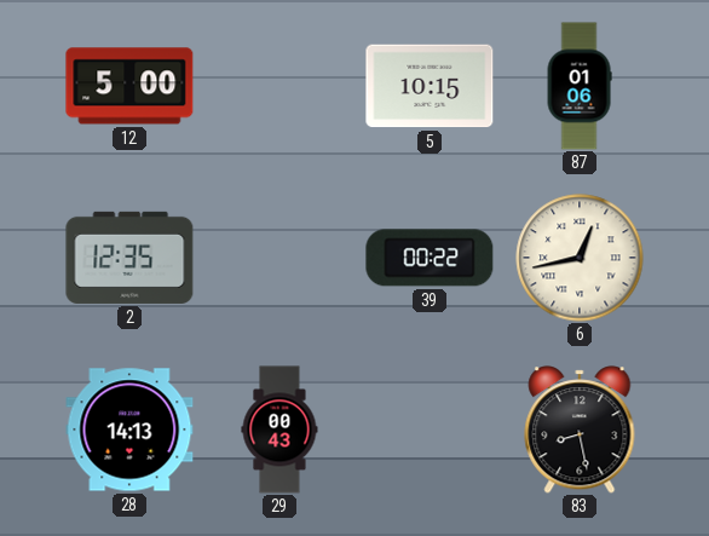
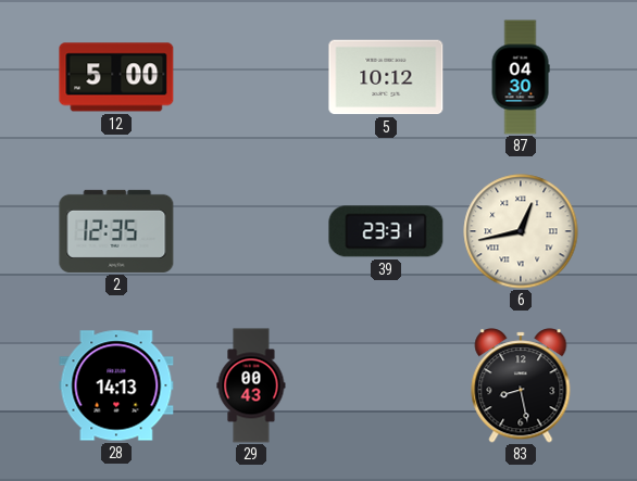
5: 10:15 -> 10:12 (386, 77)
87: 01:06 -> 04:30 (521, 77)
39: 00:22 -> 23:31 (386, 231)
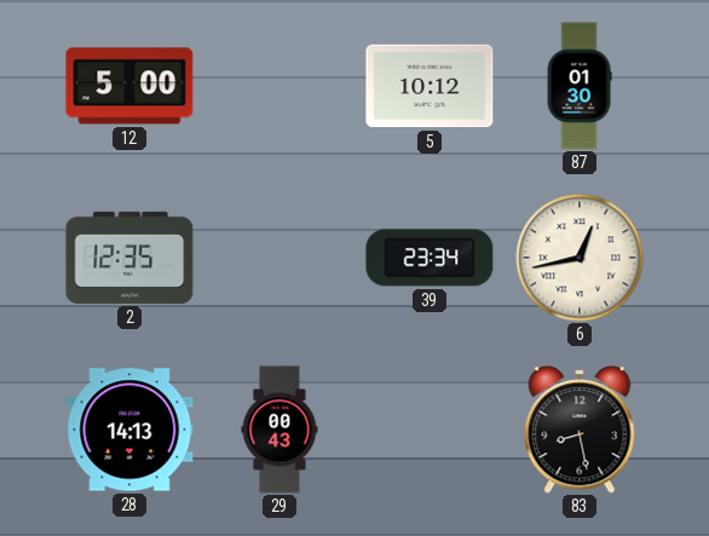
87: 04:30 -> 01:30 (580, 86)
39: 23:31 -> 23:34 (430, 258)
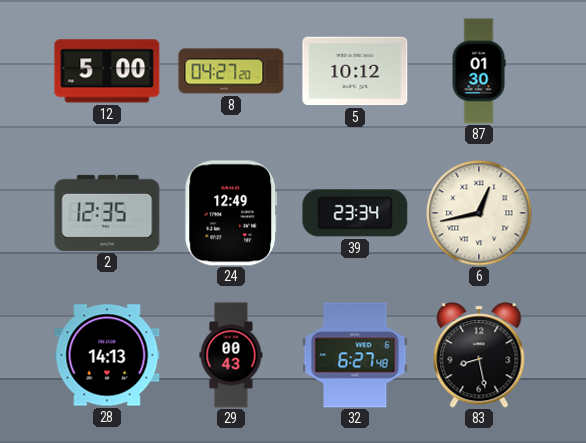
8: none -> 04:27 (231, 71)
24: none -> 12:49 (231, 213)
32: none -> 6:27 (355, 355)
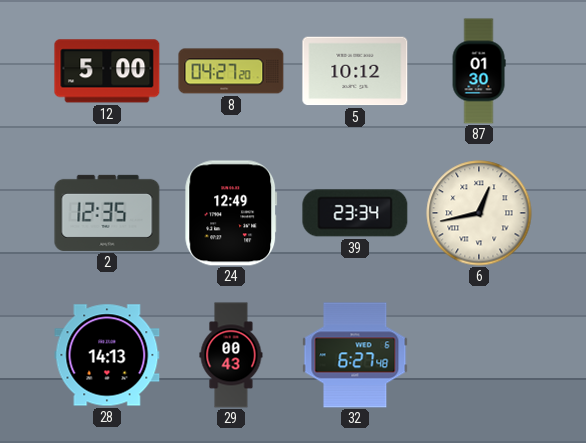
83: 8:28 -> none (479, 355)
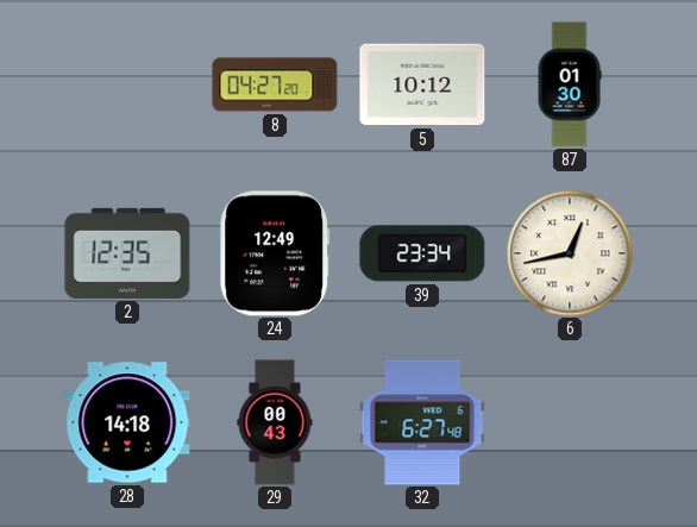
12: 5:00 -> none (107, 71)
28: 14:13 -> 14:18 (127, 422)
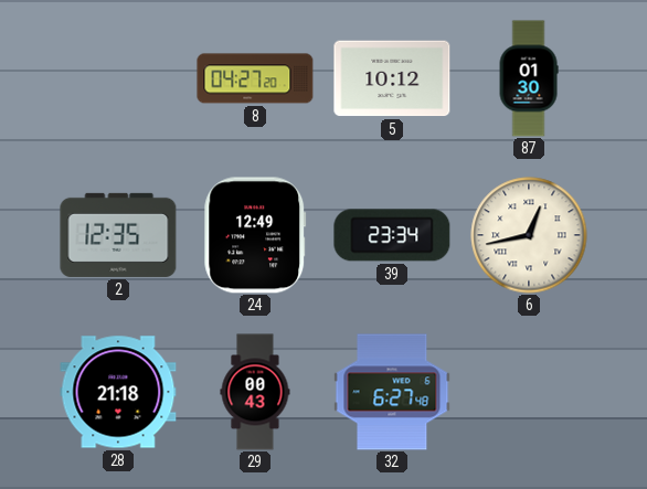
28: 14:18 -> 21:18 (118, 392)
